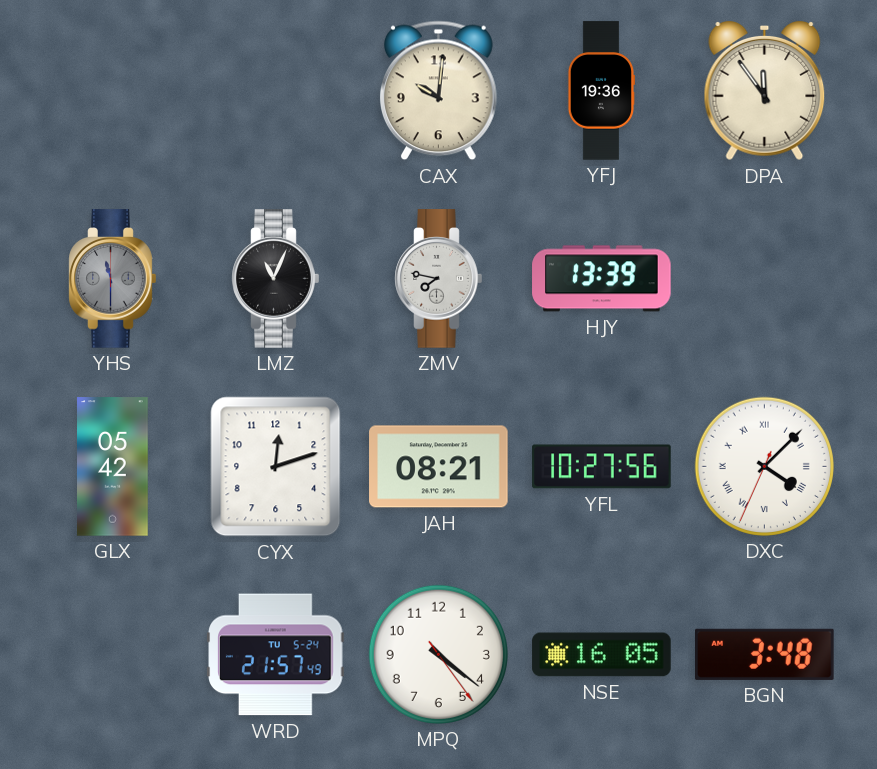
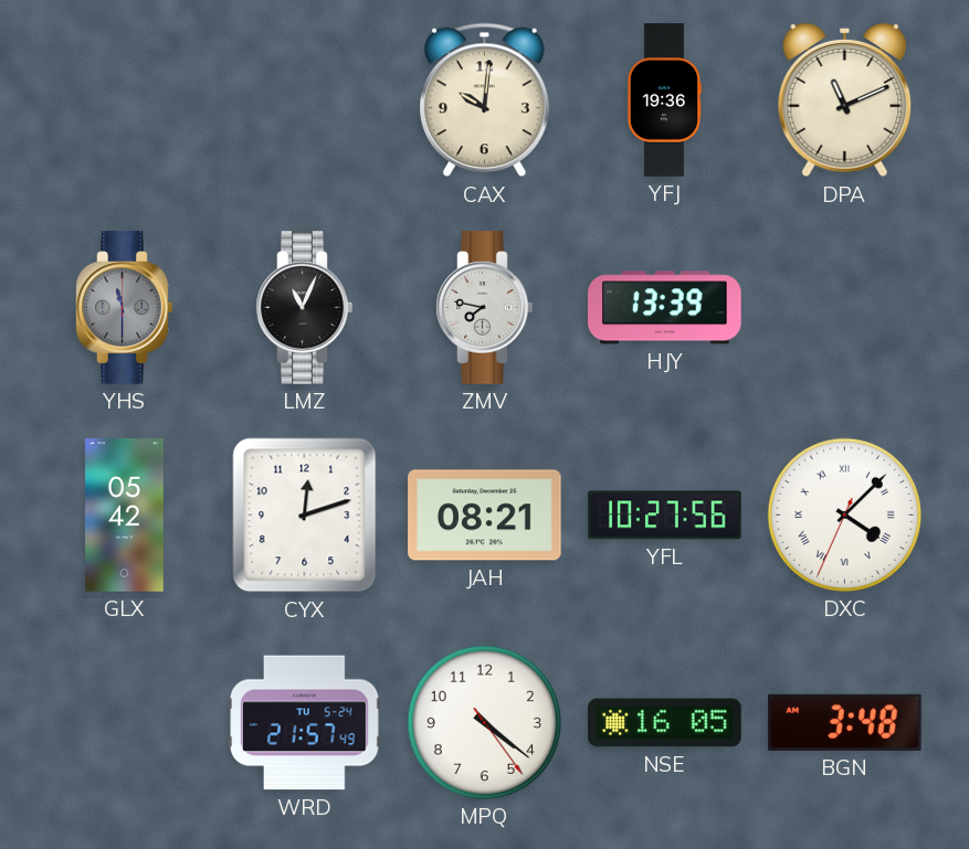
DPA: 11:54 -> 11:11 (845, 102)
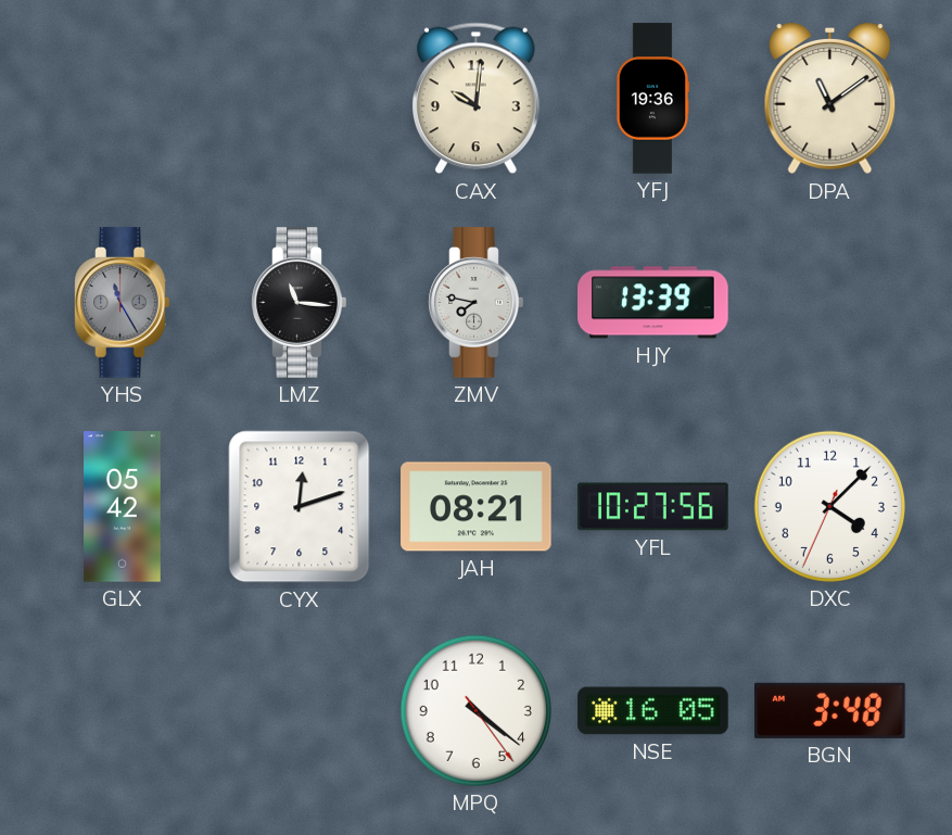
DPA: 11:11 -> 11:09 (830, 100)
YHS: 11:30 -> 11:25 (123, 303)
LMZ: 11:04 -> 11:16 (300, 303)
DXC numerals: Roman -> Arabic (829, 506)
WRD: 21:57 -> none (305, 723)
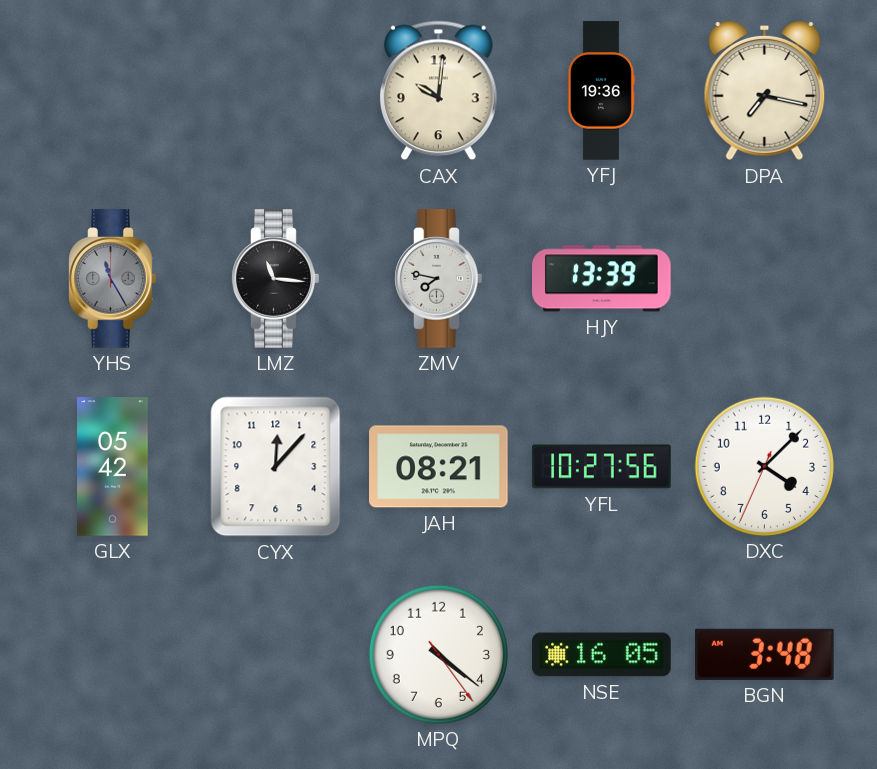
DPA: 11:09 -> 7:17 (765, 92)
CYX: 12:12 -> 12:07 (276, 467)
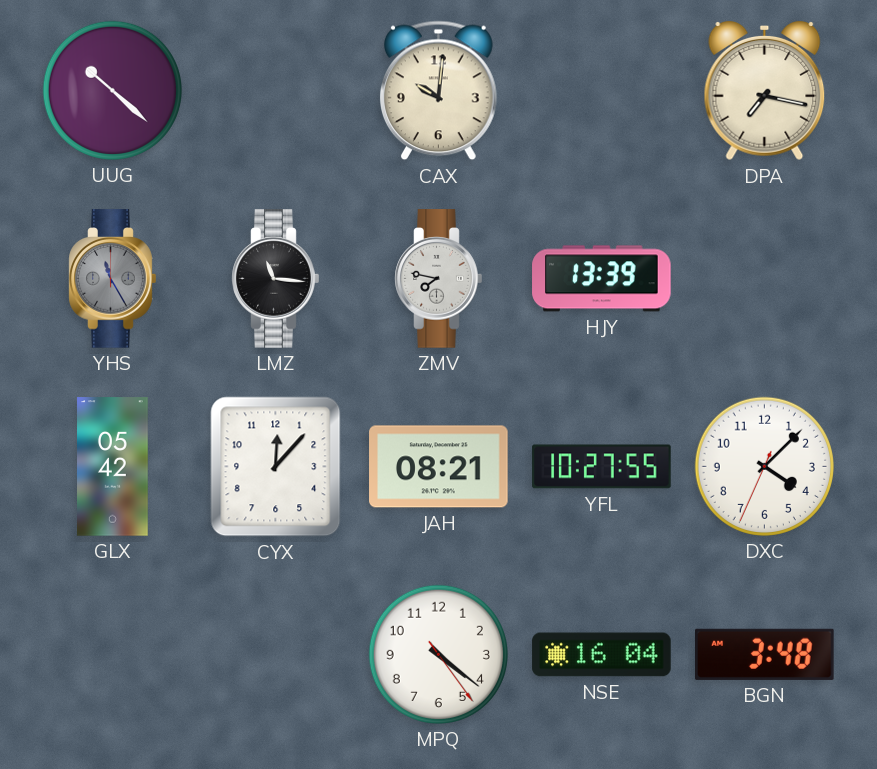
UUG: none -> 10:22 (112, 90)
YFJ: 19:36 -> none (600, 91)
YFL: 10:27:56 -> 10:27:55 (602, 467)
NSE: 16:05 -> 16:04 (602, 655)
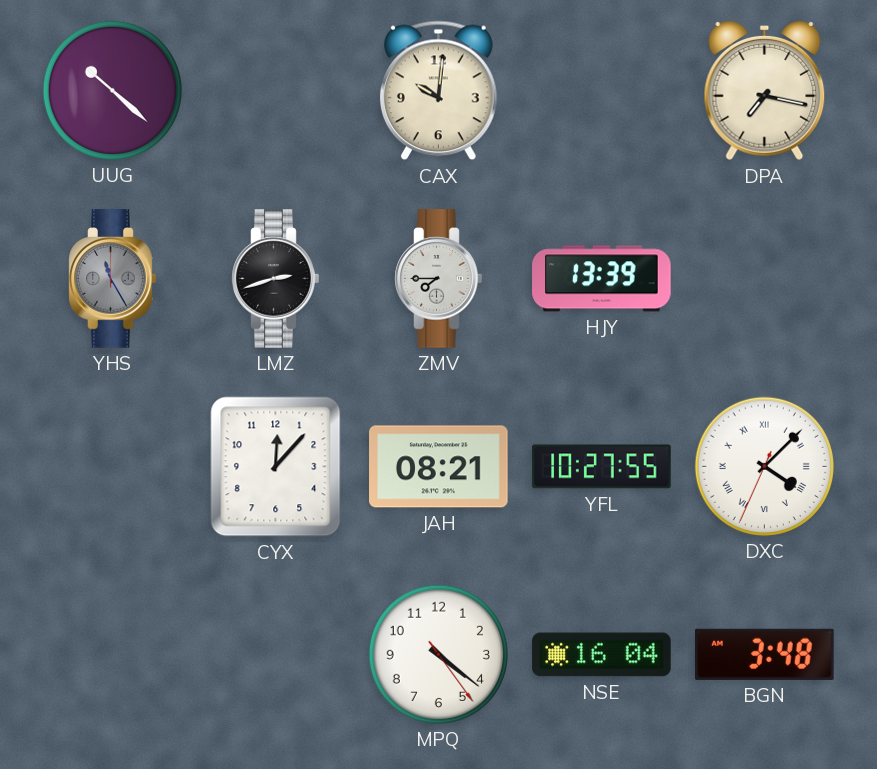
LMZ: 11:16 -> 2:42 (276, 279)
ZMV: 7:47 -> 7:45 (439, 279)
GLX: 05:42 -> none (113, 467)
DXC numerals: Arabic -> Roman (764, 466)
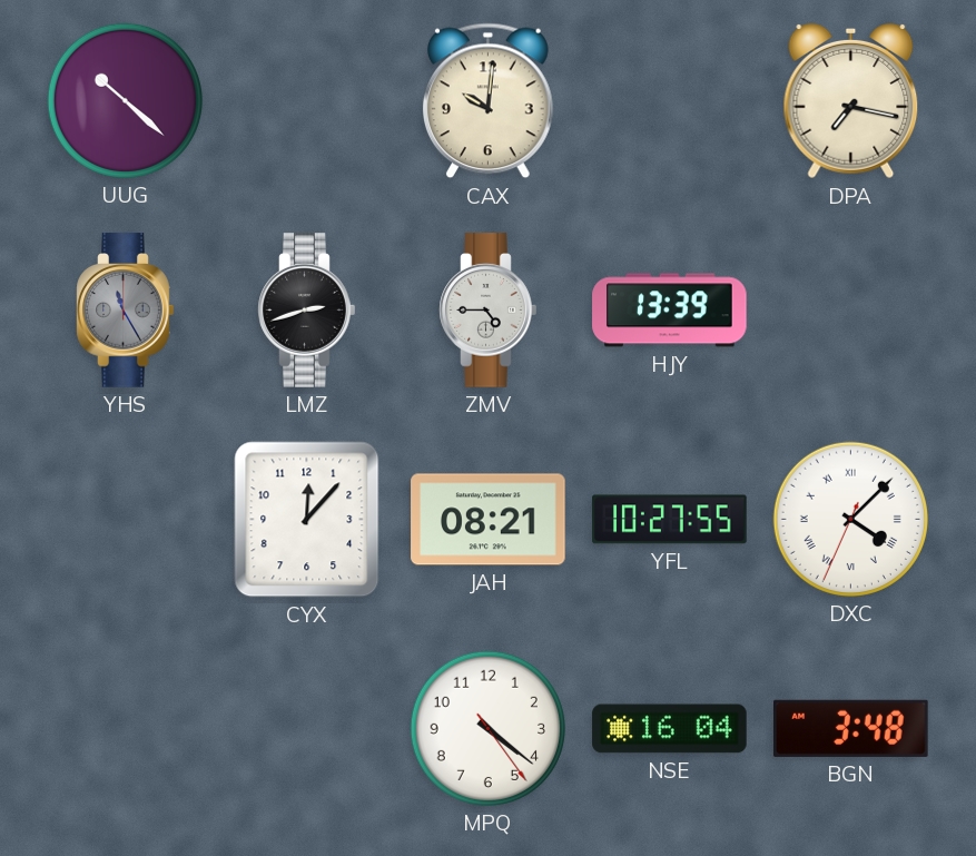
ZMV: 7:45 -> 4:45 (489, 311)
